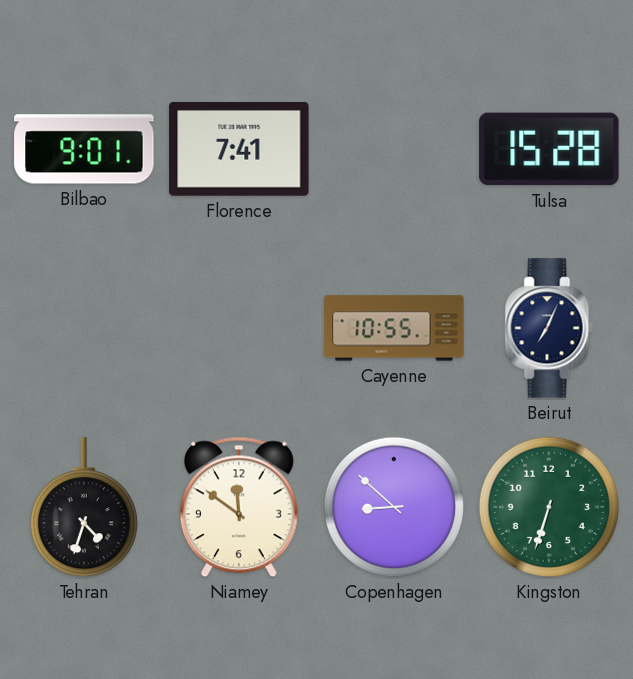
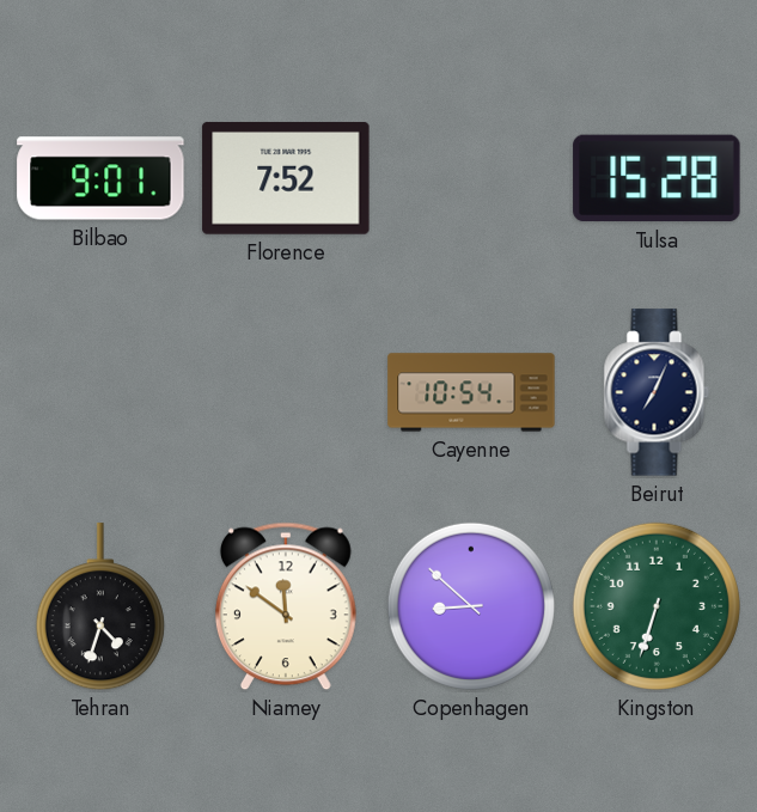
Florence: 7:41 -> 7:52 (286, 178)
Cayenne: 10:55 -> 10:54 (471, 392)
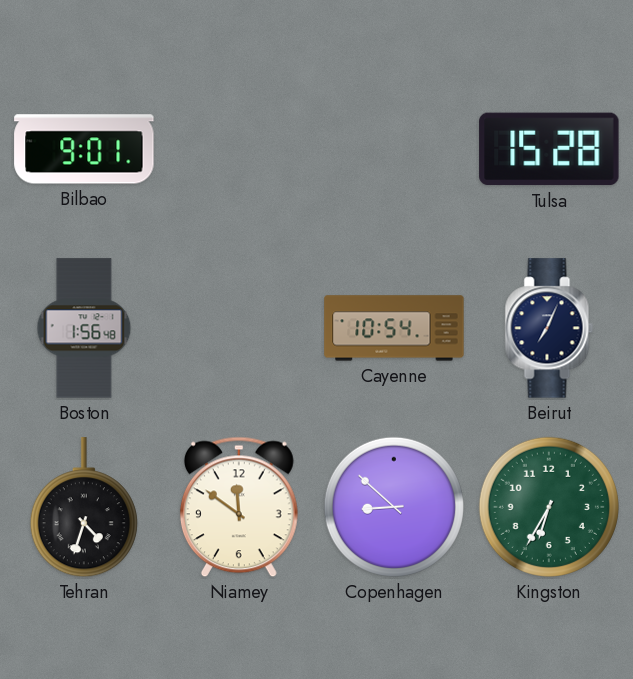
Florence: 7:52 -> none (286, 178)
Boston: none -> 1:56 (84, 328)
Kingston: 6:33 -> 6:35 (549, 507)
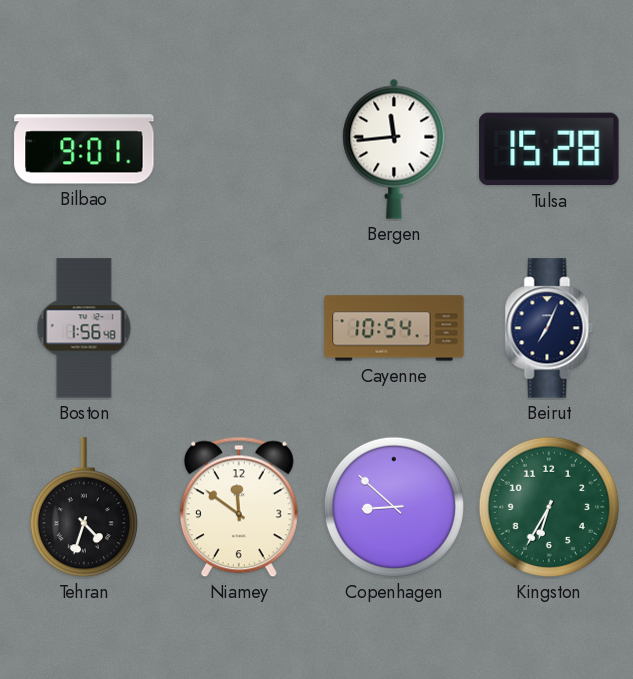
Bergen: none -> 11:44 (394, 149)
